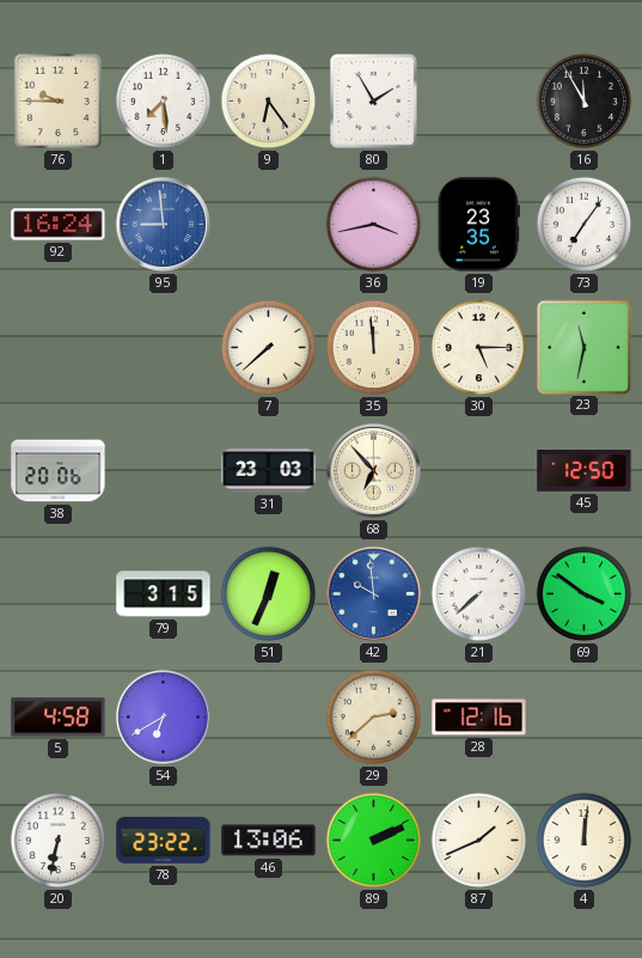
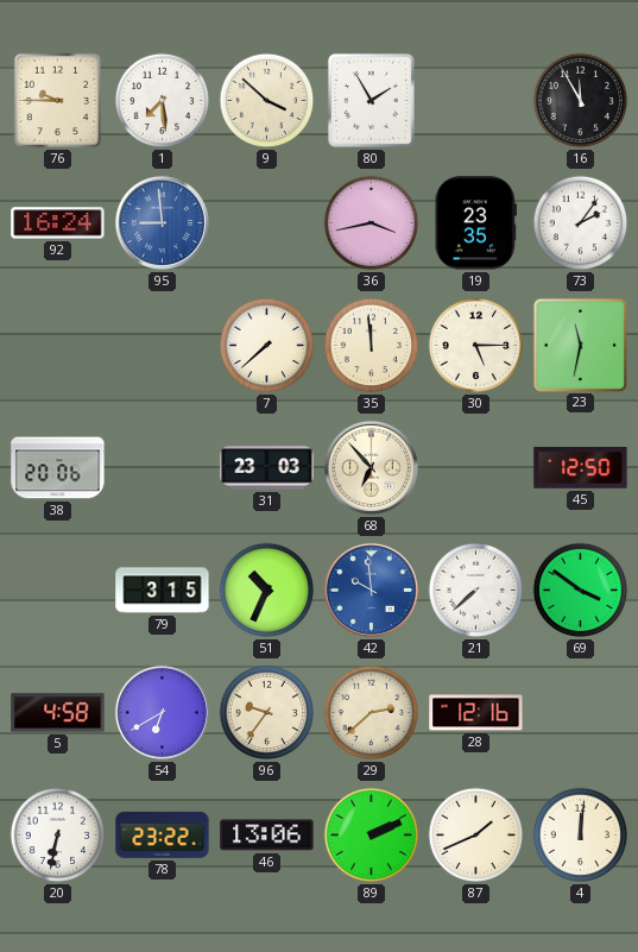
9: 6:24 -> 3:52 (267, 101)
73: 7:06 -> 2:06 (581, 223)
51: 12:34 -> 10:34 (267, 591)
96: none -> 9:36 (267, 713)
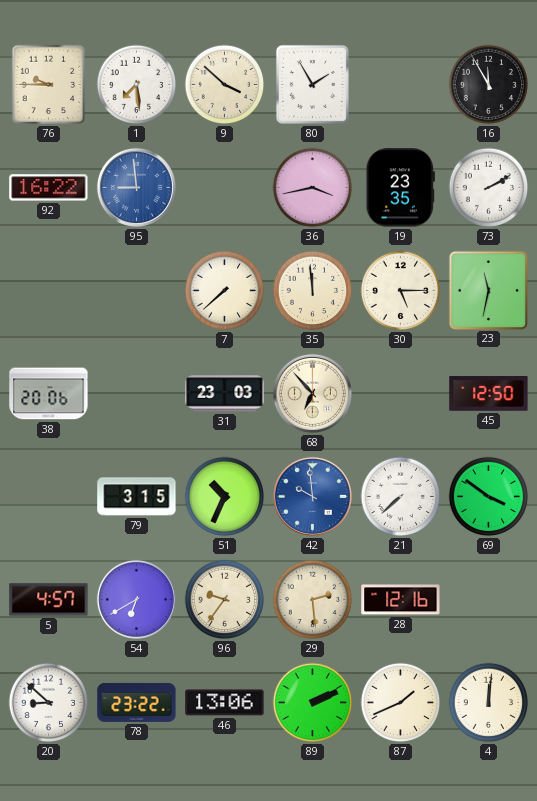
92: 16:24 -> 16:22 (49, 188)
73: 2:06 -> 2:10 (489, 188)
5: 4:58 -> 4:57 (49, 600)
29: 2:38 -> 2:29 (313, 600)
20: 6:32 -> 8:52 (49, 703)
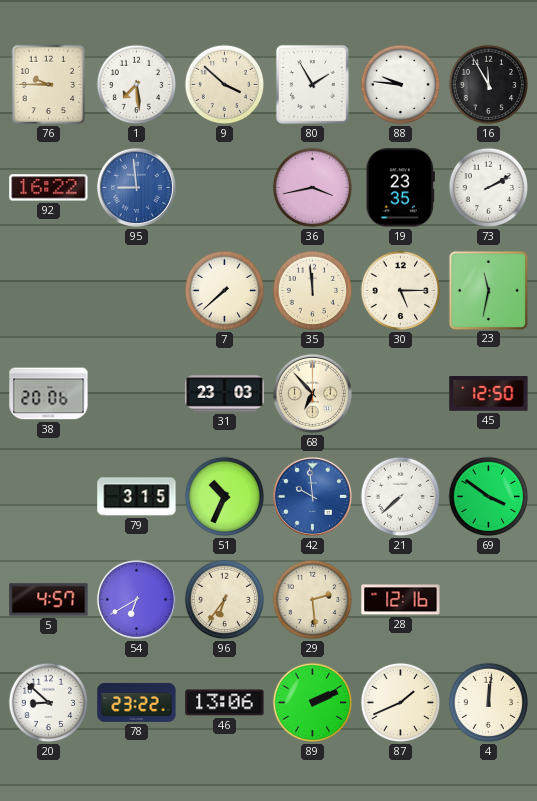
88: none -> 9:46 (401, 85)
96: 9:36 -> 6:36 (225, 600)
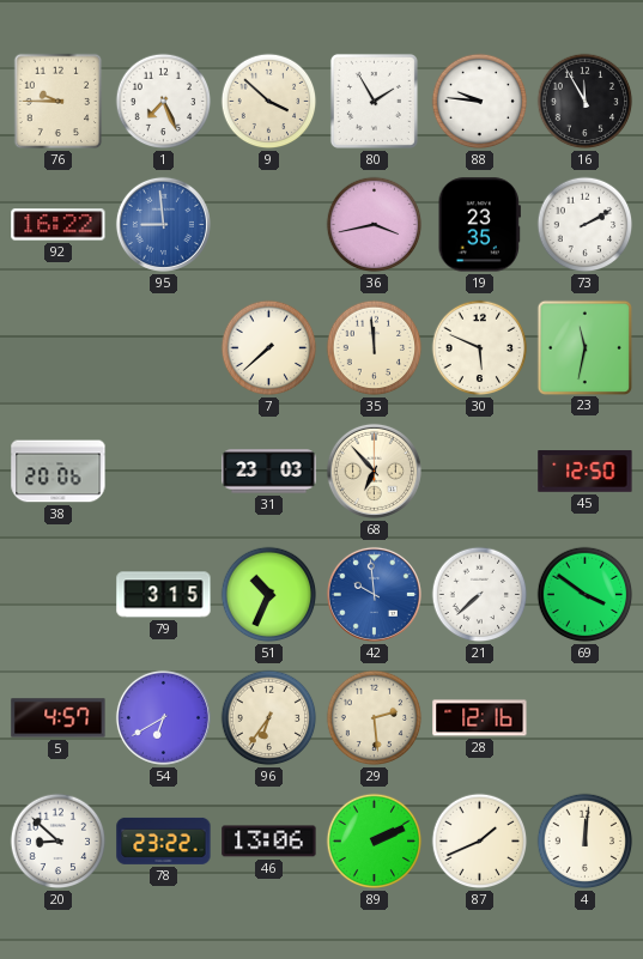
1: 7:29 -> 7:26 (164, 102)
30: 5:15 -> 5:49 (480, 348)
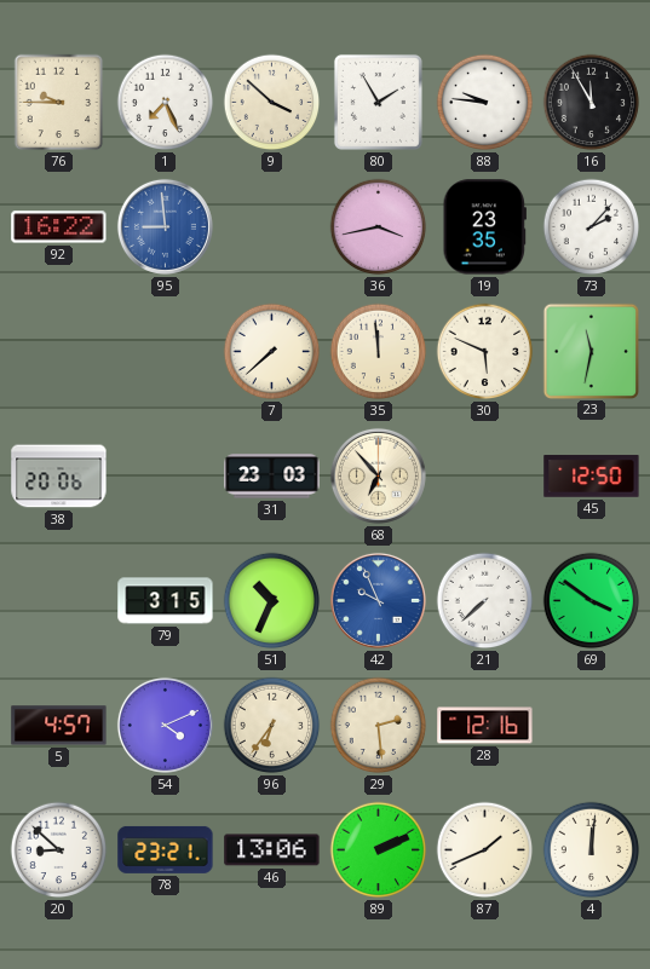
73: 2:10 -> 2:07 (592, 227)
42: 9:59 -> 9:56 (378, 600)
54: 6:40 -> 4:11 (165, 725)
78: 23:22 -> 23:21 (166, 849)
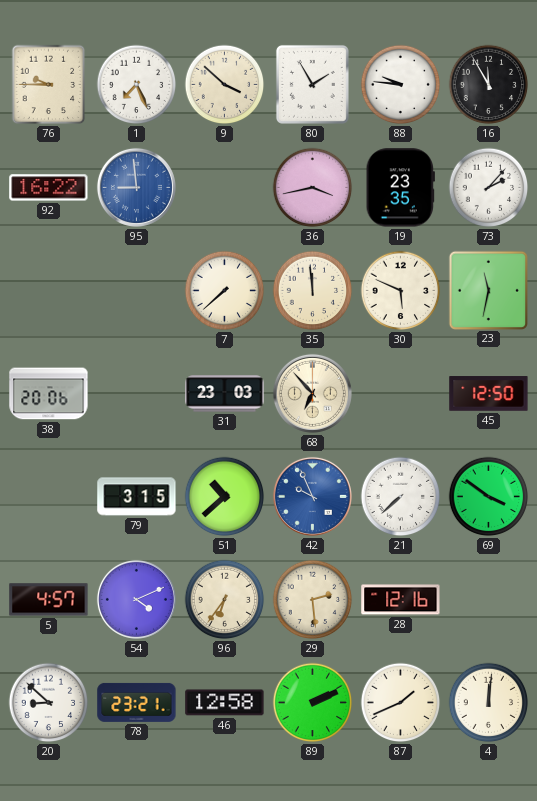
51: 10:34 -> 10:38 (225, 497)
46: 13:06 -> 12:58 (225, 703)
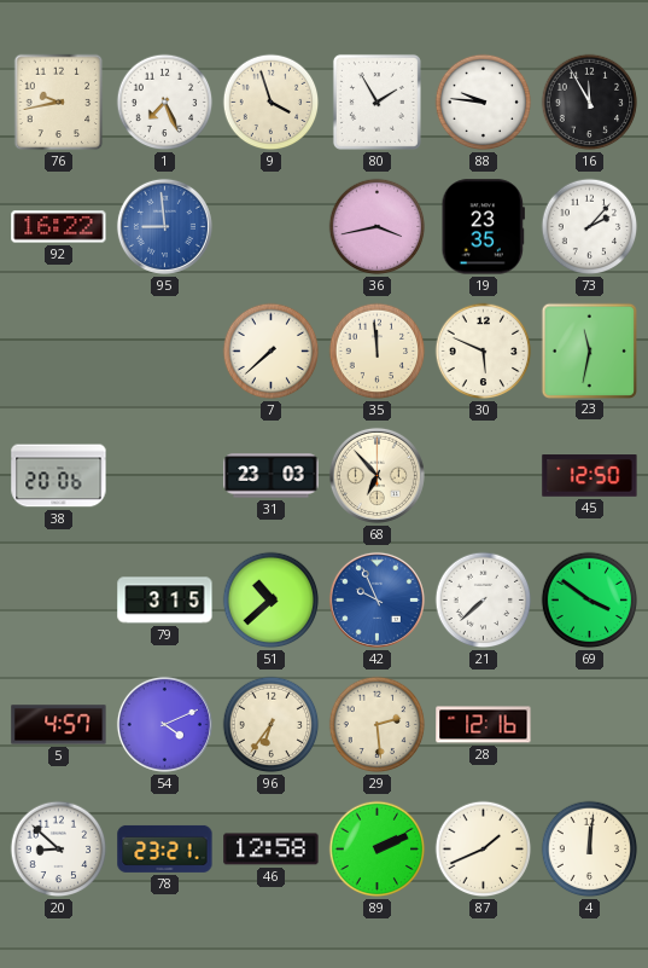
76: 9:45 -> 9:43 (59, 103)
9: 3:52 -> 3:57 (272, 103)
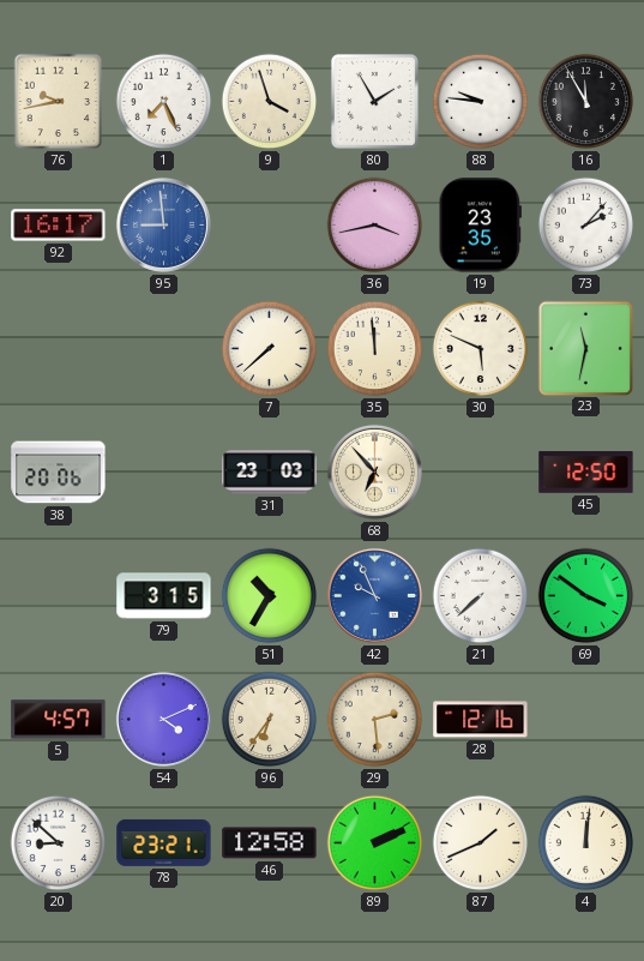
92: 16:22 -> 16:17 (59, 226)
51: 10:38 -> 10:35 (270, 596)
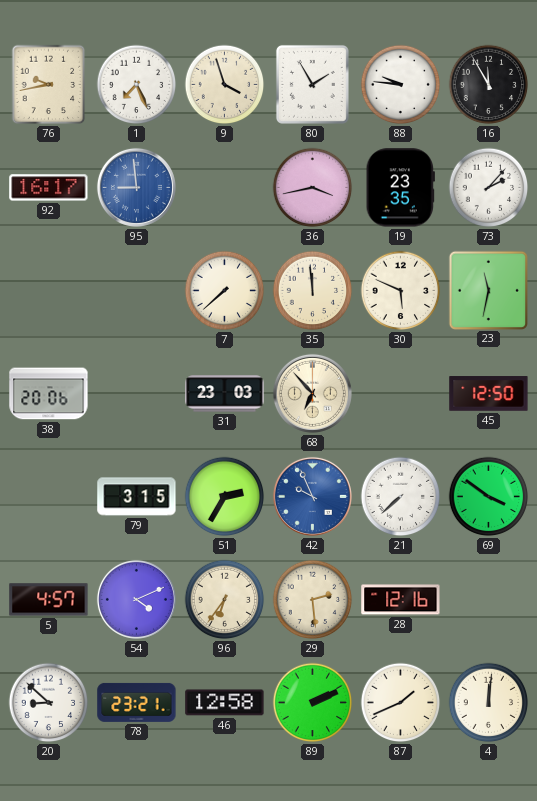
51: 10:35 -> 2:35 (225, 497)
